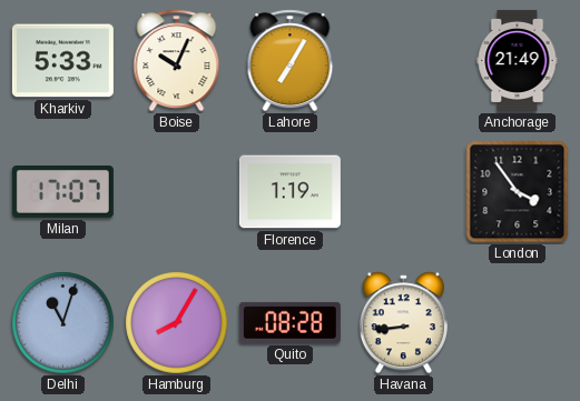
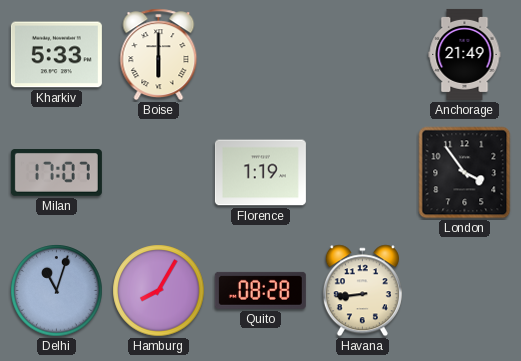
Boise: 10:04 -> 6:00 (159, 55)
Lahore: 7:05 -> none (291, 61)
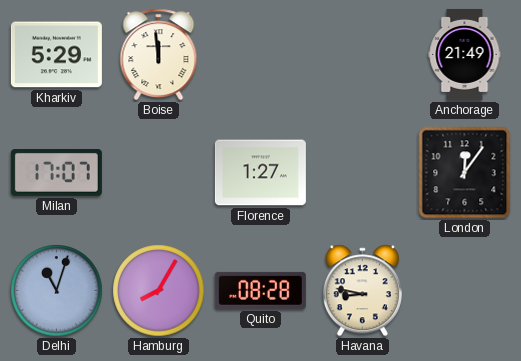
Kharkiv: 5:33 -> 5:29 (56, 55)
Boise: 6:00 -> 11:59 (159, 55)
Florence: 1:19 -> 1:27 (260, 173)
London: 3:54 -> 12:06 (465, 173)
Havana: 8:44 -> 8:47 (362, 291)
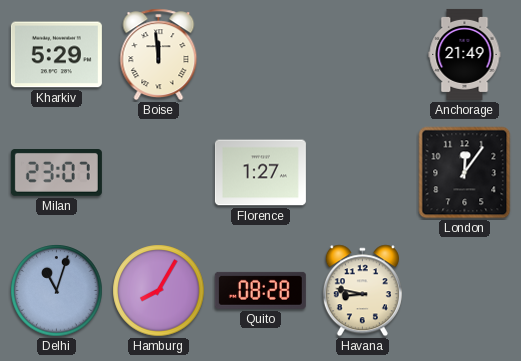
Milan: 17:07 -> 23:07 (56, 173)
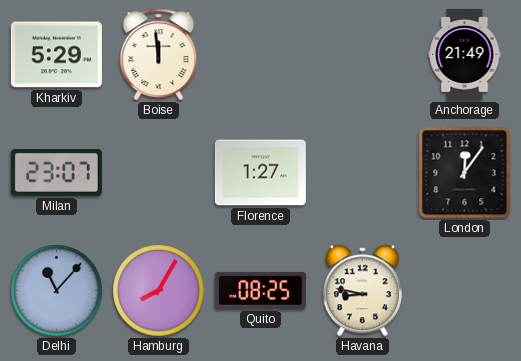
Delhi: 11:03 -> 11:07 (57, 291)
Quito: 08:28 -> 08:25 (260, 290)
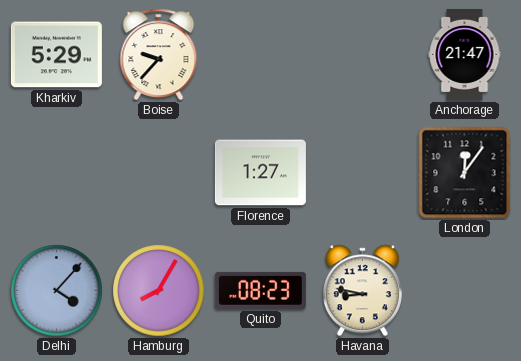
Boise: 11:59 -> 9:37 (159, 55)
Anchorage: 21:49 -> 21:47 (465, 54)
Milan: 23:07 -> none (56, 173)
Delhi: 11:07 -> 4:07 (57, 291)
Quito: 08:25 -> 08:23 (260, 290)
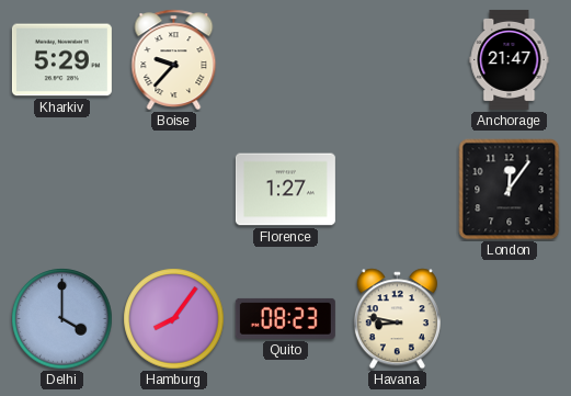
Delhi: 4:07 -> 4:00 (62, 319)
Hamburg: 8:05 -> 8:06 (174, 319)
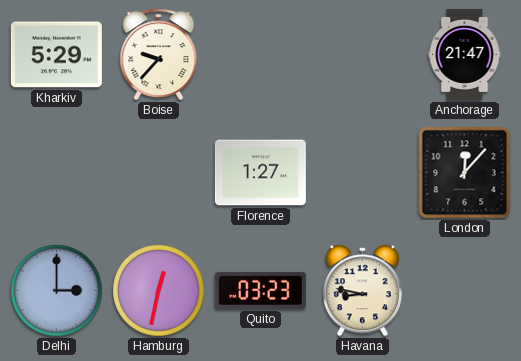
London: 12:06 -> 12:07 (465, 173)
Delhi: 4:00 -> 3:00 (57, 291)
Hamburg: 8:06 -> 12:32 (159, 291)
Quito: 08:23 -> 03:23 (260, 290)
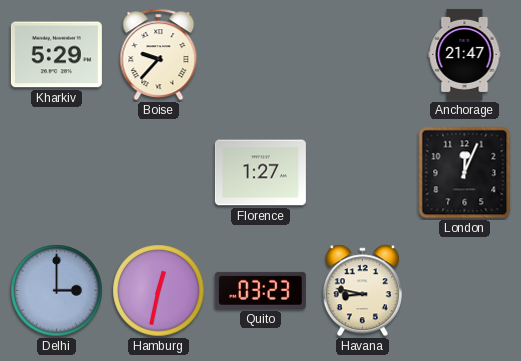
London: 12:07 -> 12:04 (465, 173)
